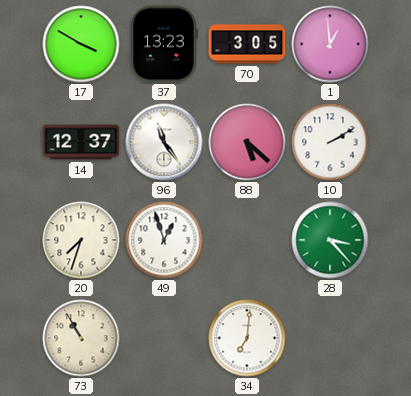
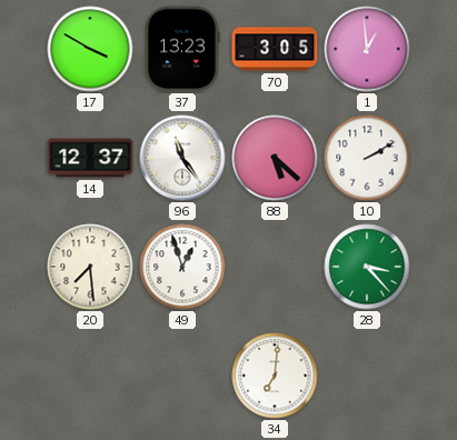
20: 7:33 -> 7:29 (90, 267)
73: 10:55 -> none (81, 338)
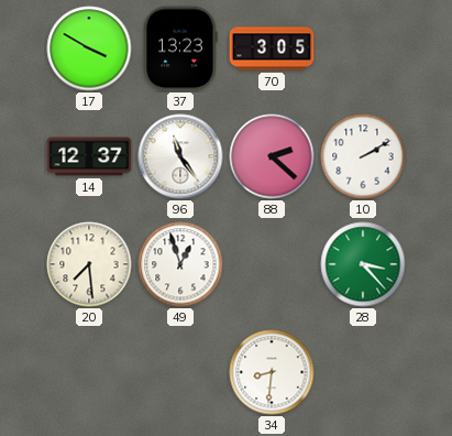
1: 12:59 -> none (367, 49)
88: 5:22 -> 2:22 (272, 156)
34: 7:01 -> 8:31 (272, 372)
